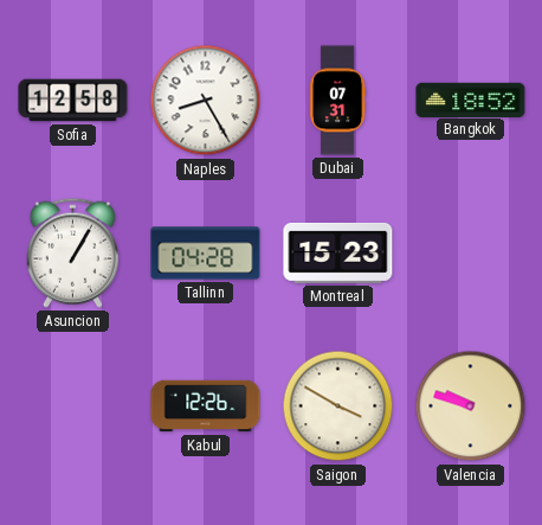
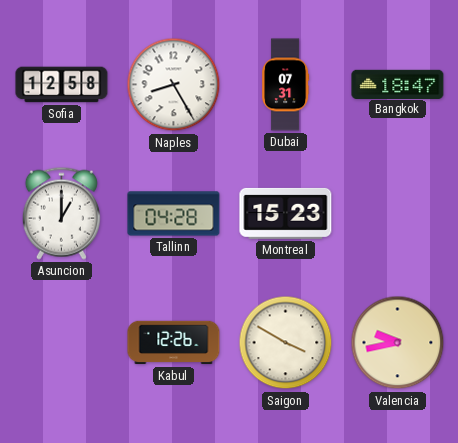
Bangkok: 18:52 -> 18:47 (398, 84)
Asuncion: 1:05 -> 1:00 (61, 213)
Valencia: 9:48 -> 9:43 (398, 343)
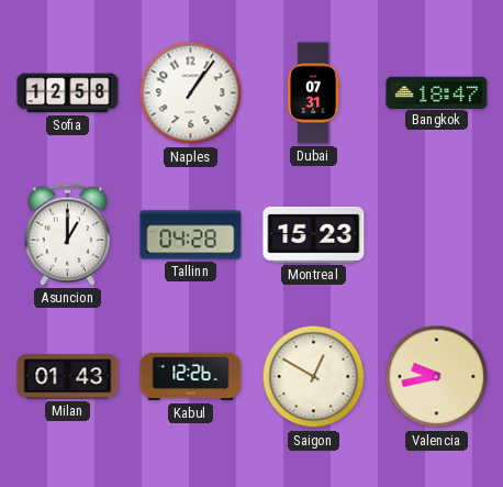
Naples: 8:25 -> 1:06 (191, 93)
Milan: none -> 01:43 (68, 377)
Saigon: 3:50 -> 12:50 (314, 377)
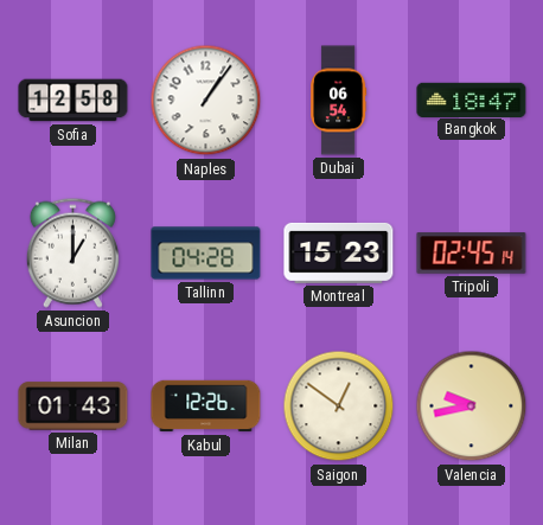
Dubai: 07:31 -> 06:54 (339, 101)
Tripoli: none -> 02:45 (472, 254)
Saigon: 12:50 -> 12:51 (339, 406)
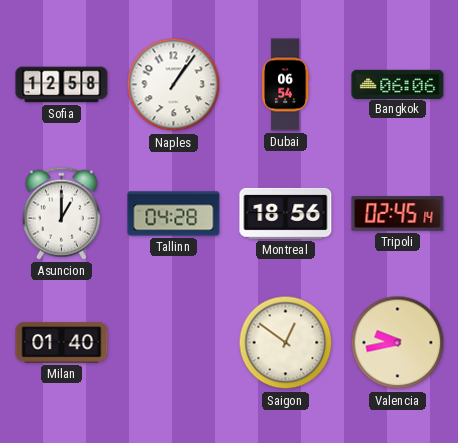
Bangkok: 18:47 -> 06:06 (398, 84)
Montreal: 15:23 -> 18:56 (286, 213)
Milan: 01:43 -> 01:40 (62, 343)
Kabul: 12:26 -> none (206, 406)
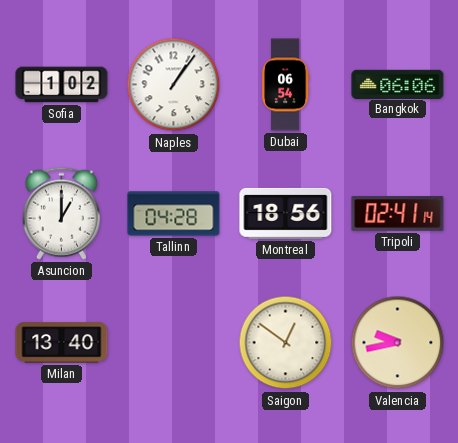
Sofia: 12:58 -> 1:02 (62, 85)
Tripoli: 02:45 -> 02:41 (398, 214)
Milan: 01:40 -> 13:40 (62, 343)
